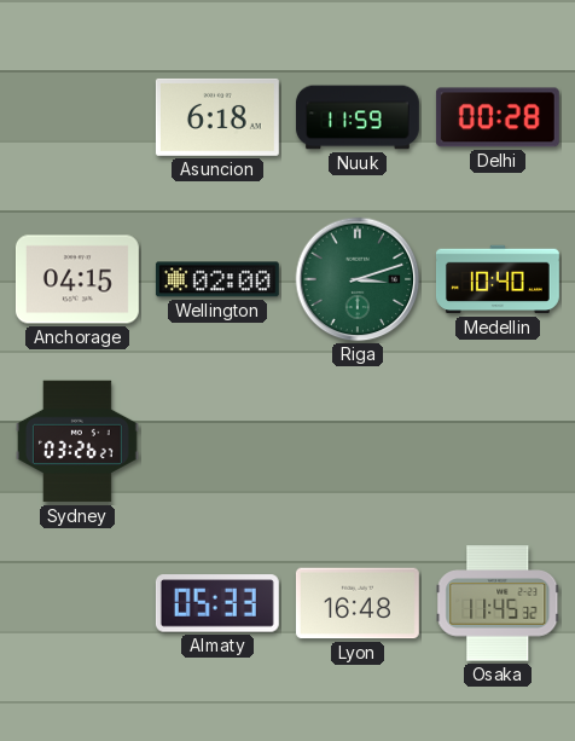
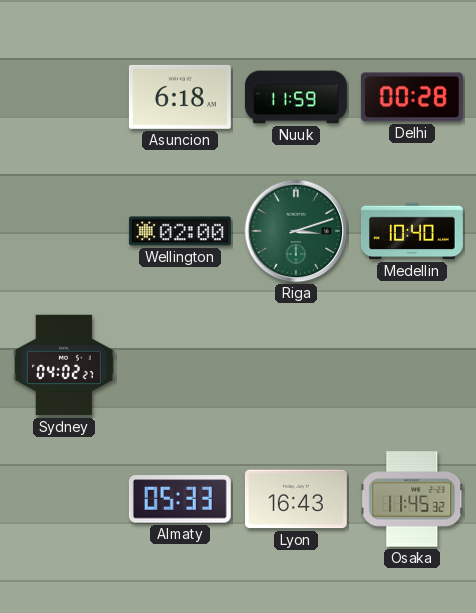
Anchorage: 04:15 -> none (77, 279)
Sydney: 03:26 -> 04:02 (64, 365)
Lyon: 16:48 -> 16:43 (296, 499)
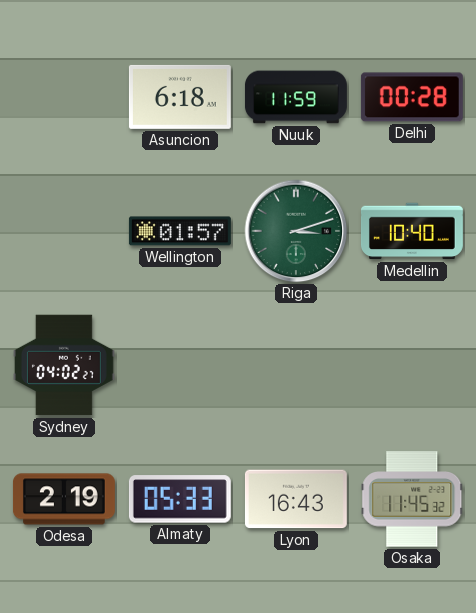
Wellington: 02:00 -> 01:57 (180, 231)
Odesa: none -> 2:19 (64, 499)
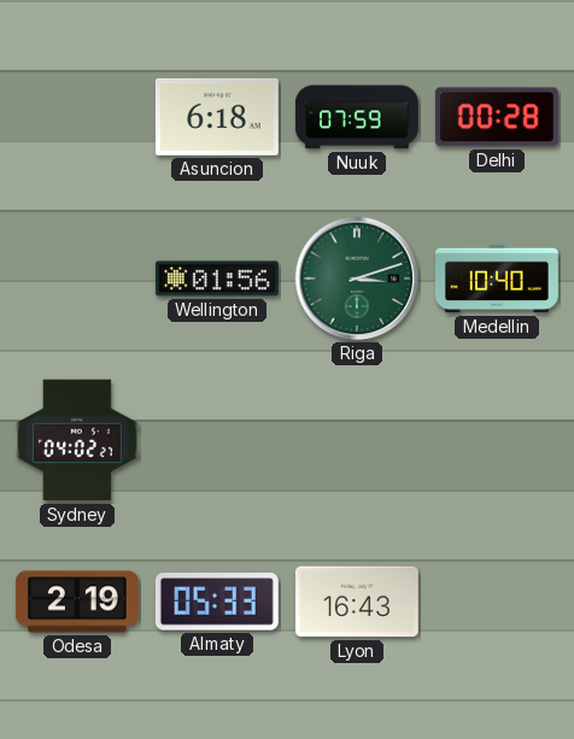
Nuuk: 11:59 -> 07:59 (357, 117)
Wellington: 01:57 -> 01:56 (217, 278)
Osaka: 11:45 -> none (412, 499)
